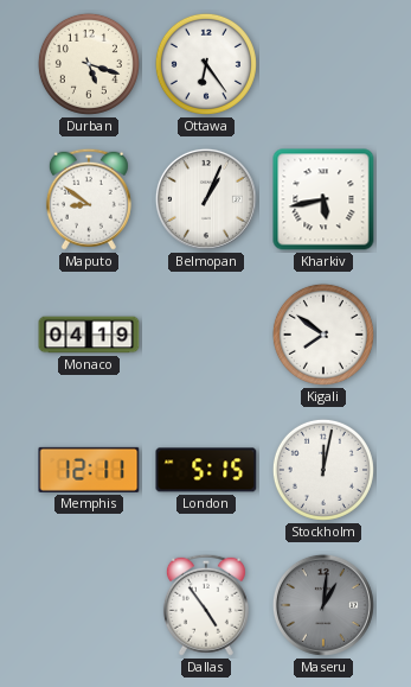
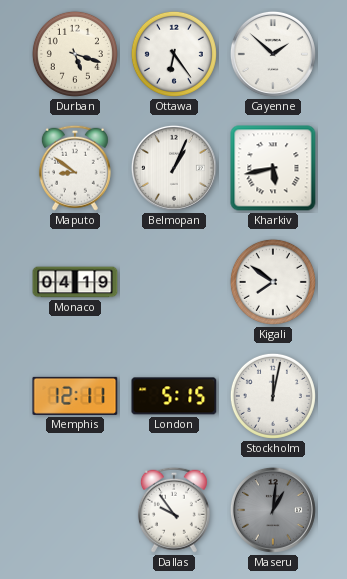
Cayenne: none -> 1:52 (273, 54)
Dallas: 4:54 -> 9:54 (174, 510)
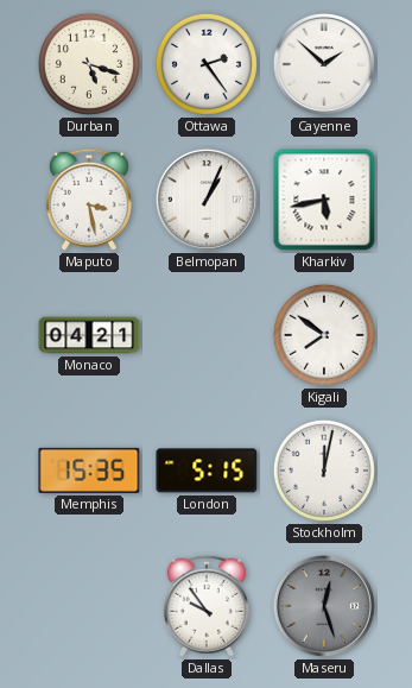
Ottawa: 6:24 -> 2:24 (207, 64)
Maputo: 8:51 -> 3:28 (89, 200)
Monaco: 04:19 -> 04:21 (89, 335)
Memphis: 12:11 -> 15:35 (89, 471)
Maseru: 1:01 -> 12:27 (324, 606)
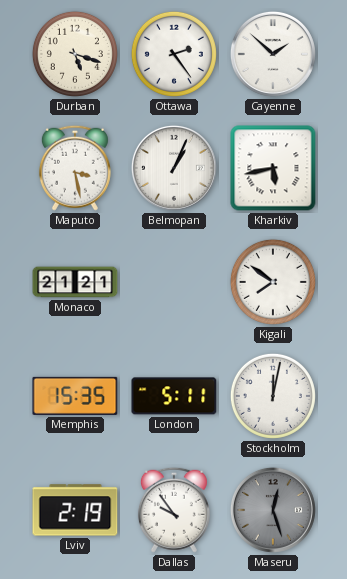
Monaco: 04:21 -> 21:21 (75, 282)
London: 5:15 -> 5:11 (174, 396)
Lviv: none -> 2:19 (75, 510)
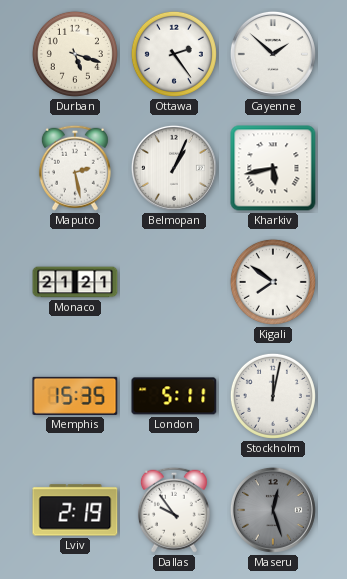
Maputo: 3:28 -> 2:28 (75, 168)
